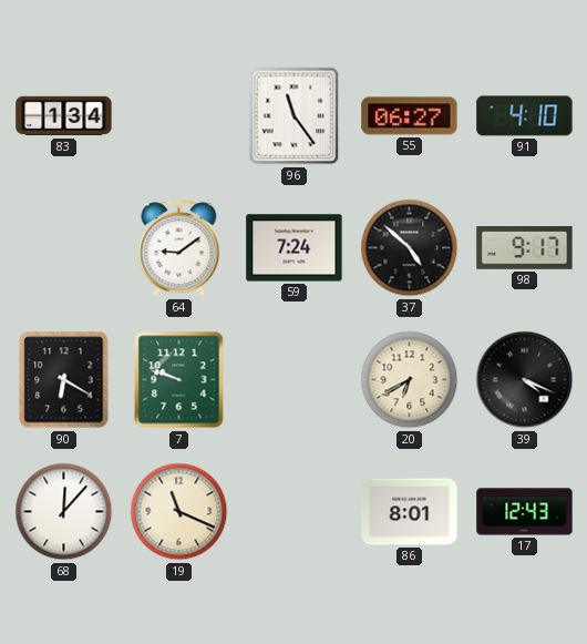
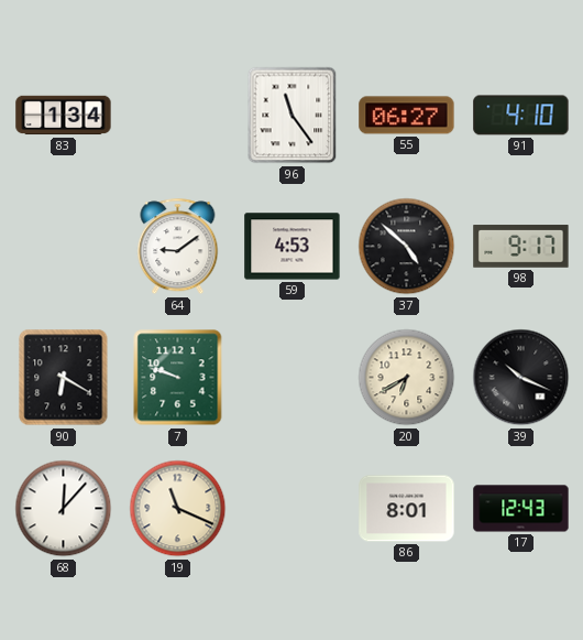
59: 7:24 -> 4:53 (293, 247)
39: 4:19 -> 10:19 (521, 378)
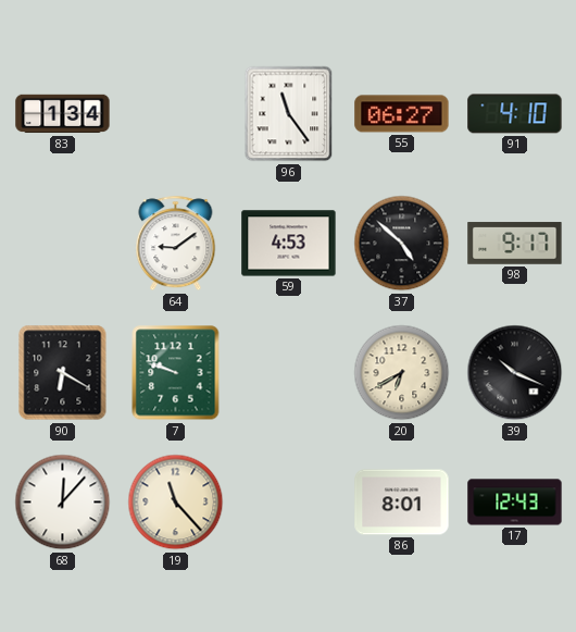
19: 11:19 -> 11:23 (176, 503)
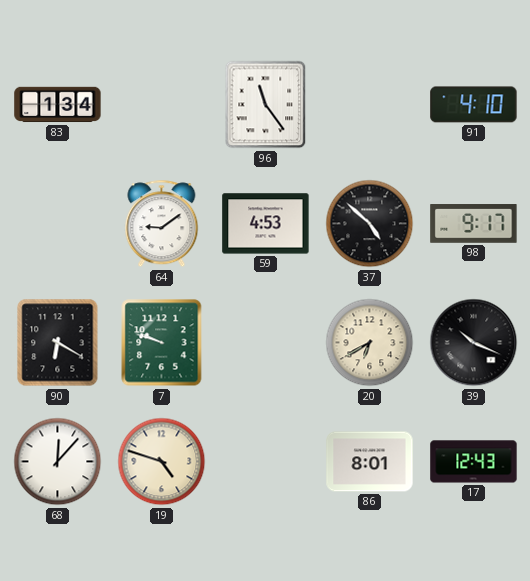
55: 06:27 -> none (402, 114)
19: 11:23 -> 4:48 (162, 462)
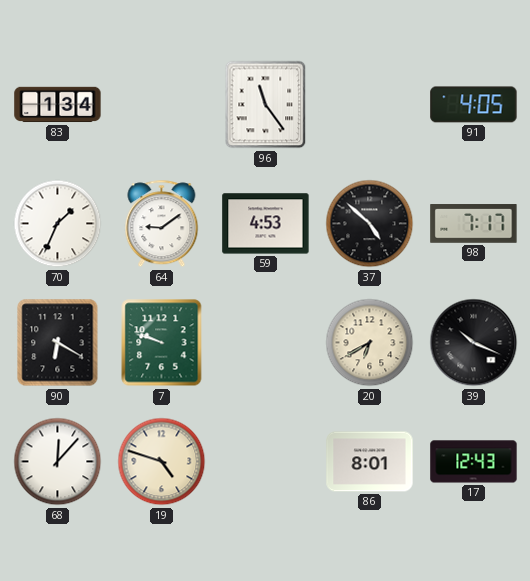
91: 4:10 -> 4:05 (474, 105)
70: none -> 1:34 (58, 224)
98: 9:17 -> 7:17 (474, 224)
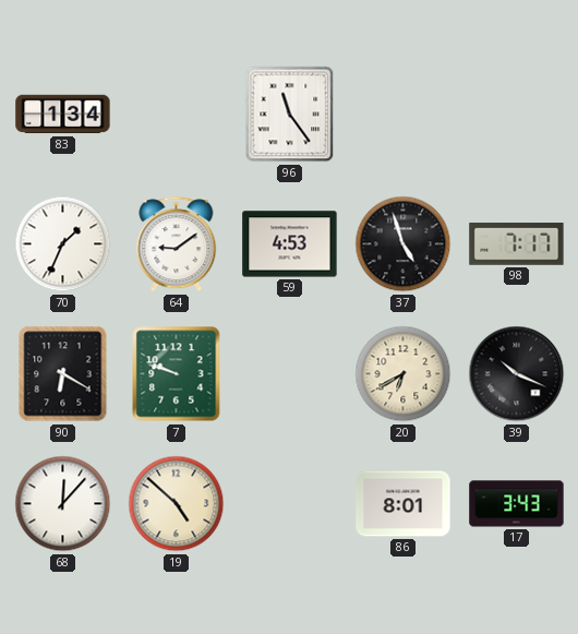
91: 4:05 -> none (474, 105)
37: 4:52 -> 4:57 (404, 244)
19: 4:48 -> 4:52 (177, 504)
17: 12:43 -> 3:43 (517, 504)
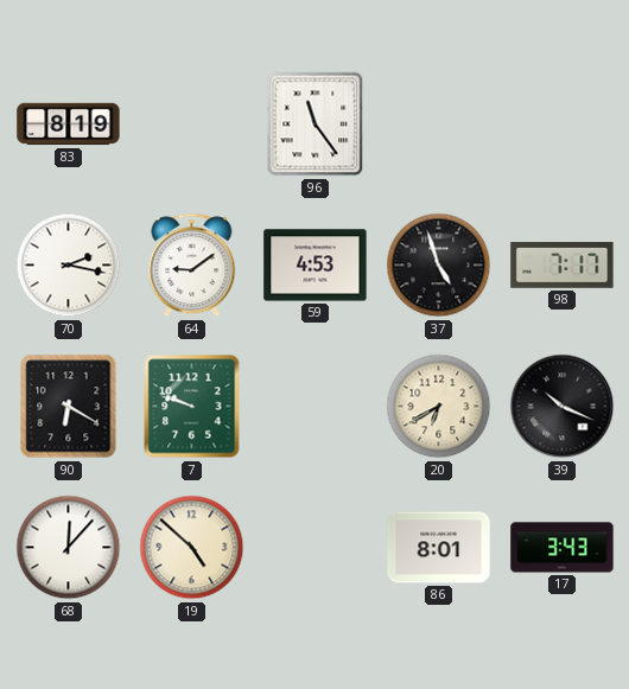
83: 1:34 -> 8:19 (69, 125)
70: 1:34 -> 2:17 (69, 266)
